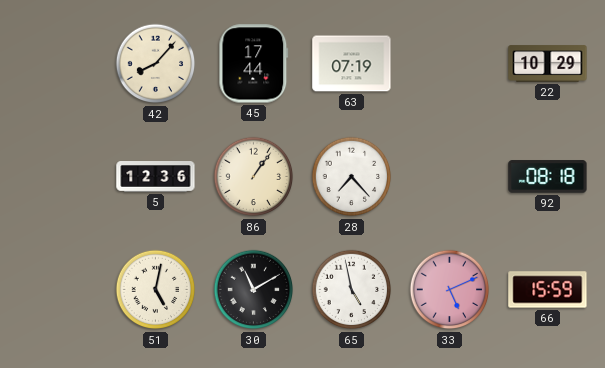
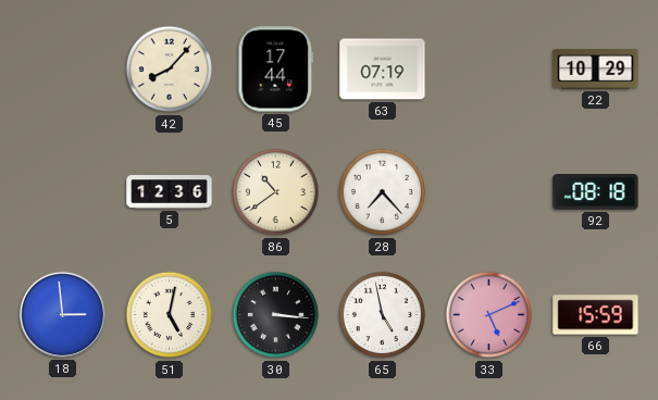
86: 1:06 -> 10:39 (276, 192)
18: none -> 2:59 (62, 314)
30: 11:10 -> 3:16 (276, 315)
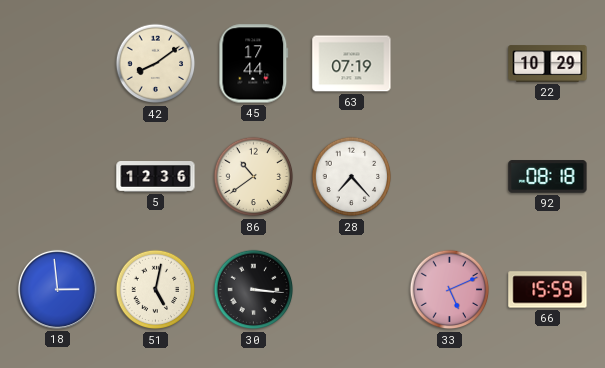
42: 8:07 -> 8:09 (156, 64)
65: 4:58 -> none (383, 315)
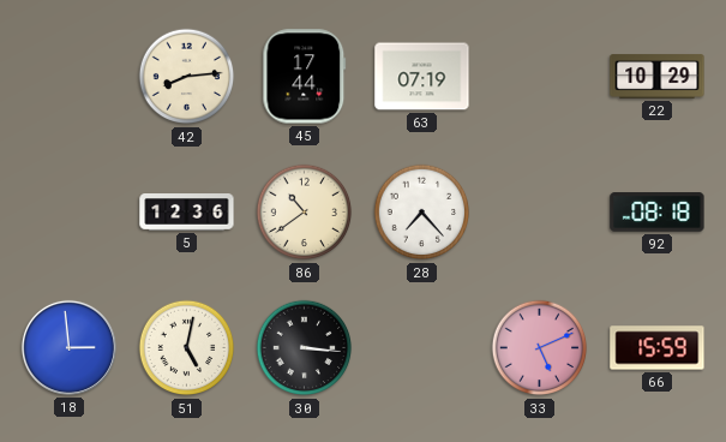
42: 8:09 -> 8:14 (187, 77)
